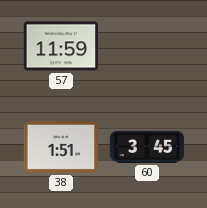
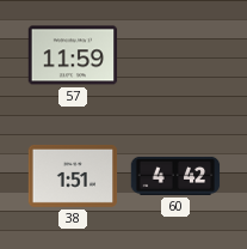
60: 3:45 -> 4:42 (175, 176)
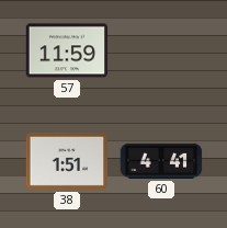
60: 4:42 -> 4:41 (161, 161)
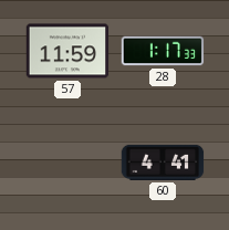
28: none -> 1:17 (163, 51)
38: 1:51 -> none (67, 161)
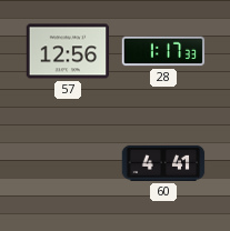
57: 11:59 -> 12:56 (68, 51)
